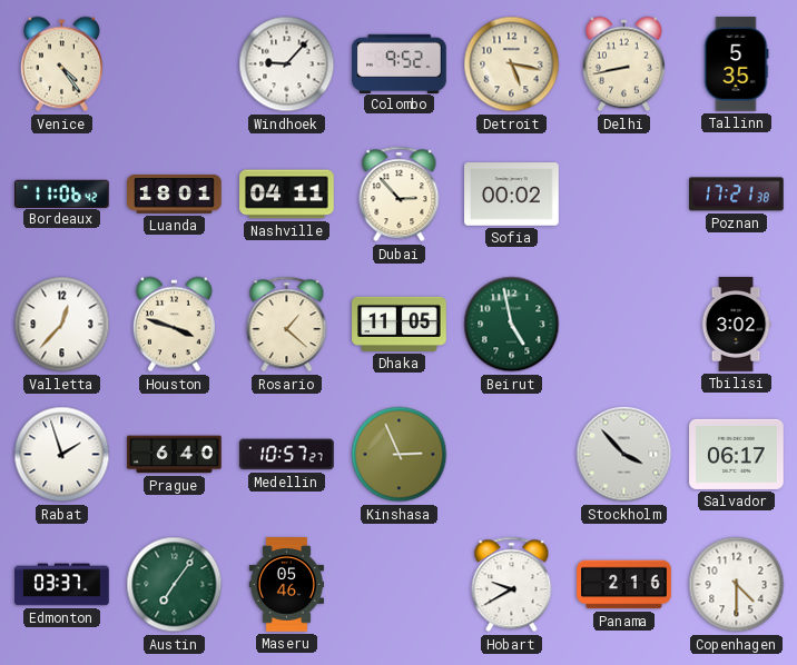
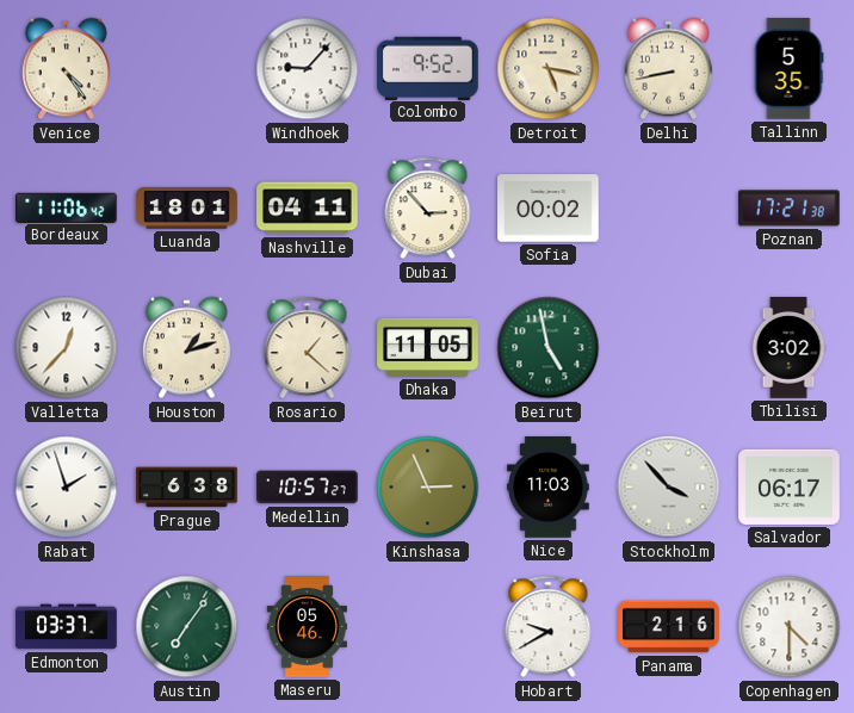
Houston: 3:48 -> 1:12 (186, 348)
Prague: 6:40 -> 6:38 (187, 488)
Nice: none -> 11:03 (549, 488)
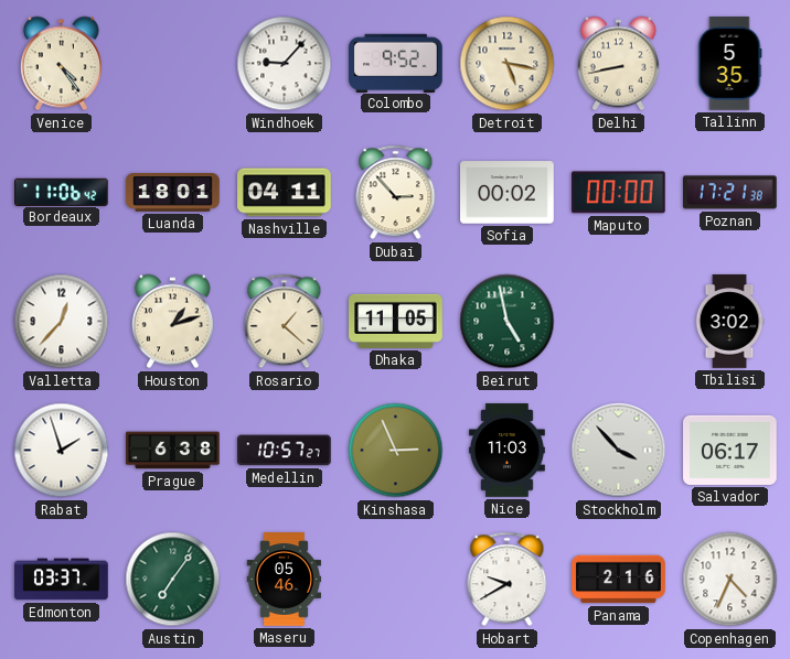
Maputo: none -> 00:00 (618, 193)
Copenhagen: 4:30 -> 4:34 (730, 580)
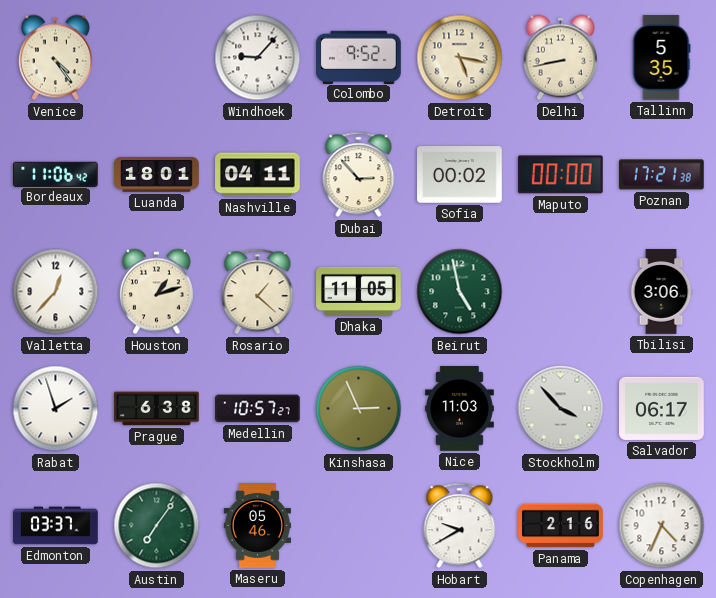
Tbilisi: 3:02 -> 3:06 (661, 292)
